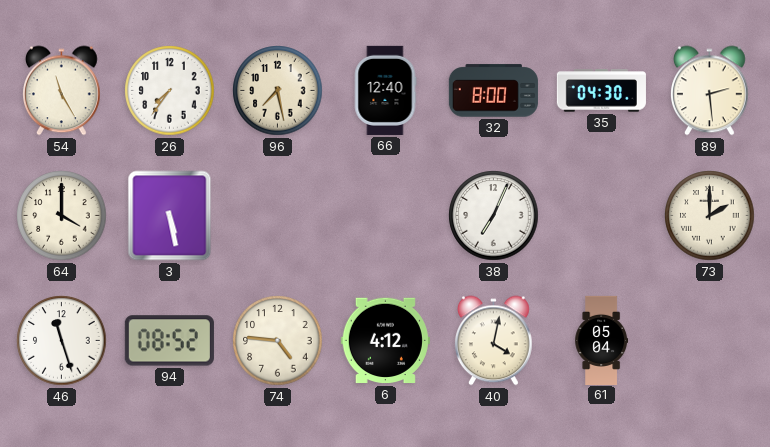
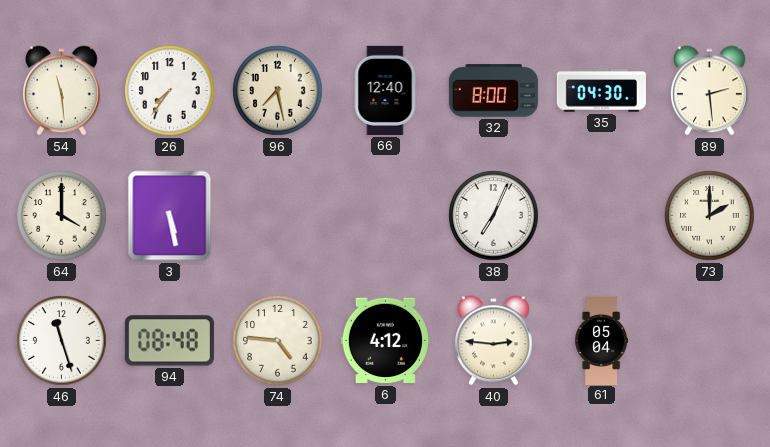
54: 11:25 -> 11:29 (62, 91)
94: 08:52 -> 08:48 (169, 341)
40: 4:02 -> 2:46 (494, 341)
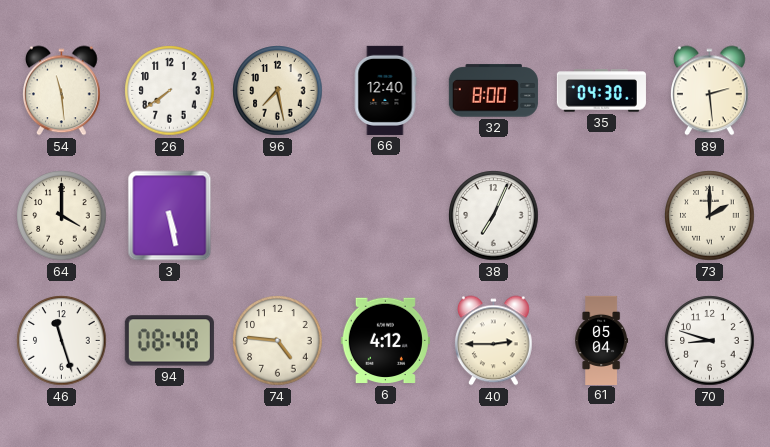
26: 7:36 -> 7:39 (170, 91)
40: 2:46 -> 2:45 (494, 341)
70: none -> 8:48 (710, 341)
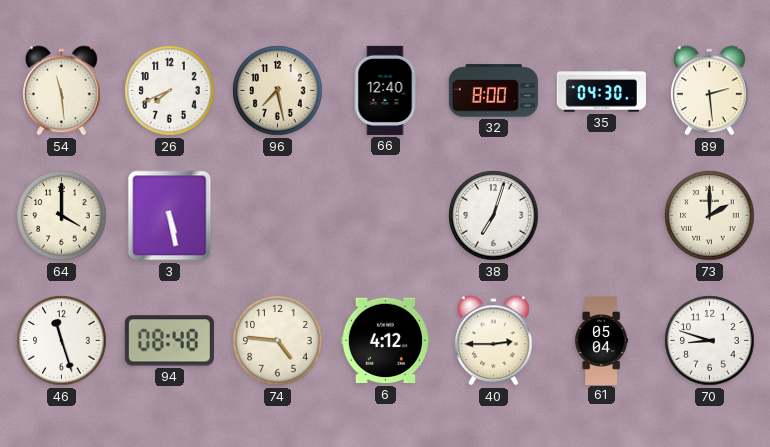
26: 7:39 -> 7:41 (170, 91)
38: 7:04 -> 7:03 (494, 216)
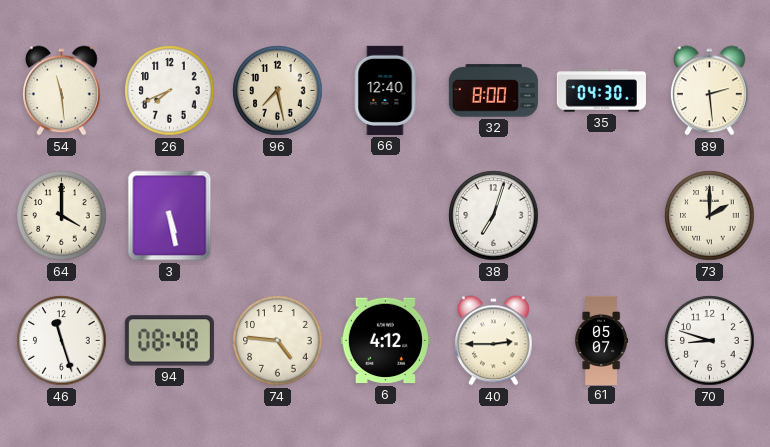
61: 05:04 -> 05:07 (602, 340)
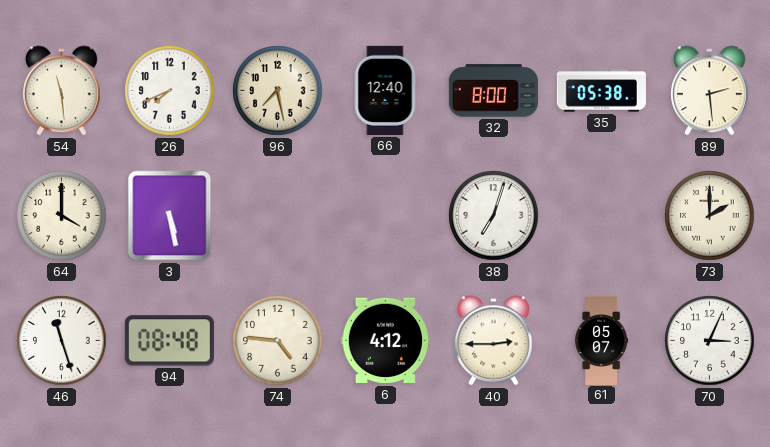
35: 04:30 -> 05:38 (601, 91)
70: 8:48 -> 3:04 (710, 341)
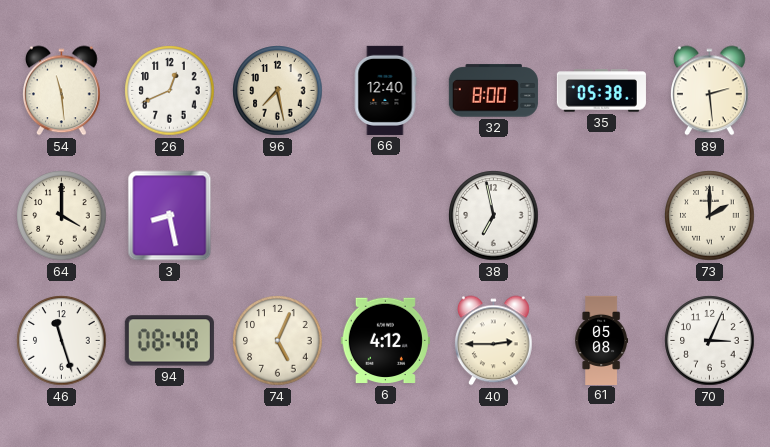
26: 7:41 -> 12:41 (170, 91)
3: 5:28 -> 8:28 (170, 216)
38: 7:03 -> 6:58 (494, 216)
74: 4:46 -> 5:04 (278, 341)
61: 05:07 -> 05:08 (602, 340)
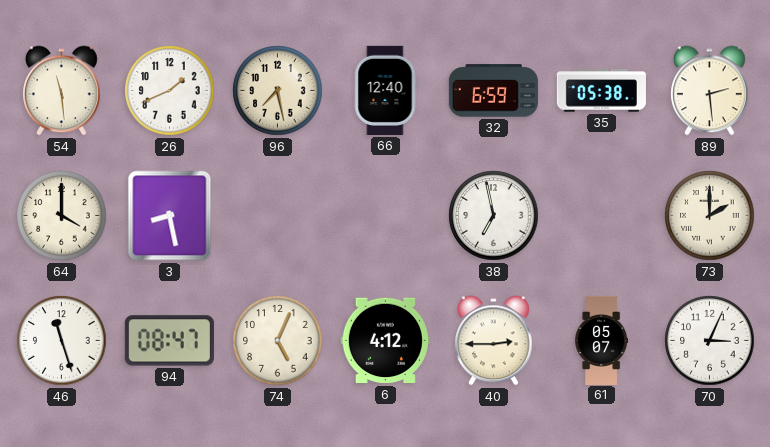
26: 12:41 -> 1:41 (170, 91)
32: 8:00 -> 6:59 (493, 91)
94: 08:48 -> 08:47 (169, 341)
61: 05:08 -> 05:07 (602, 340)
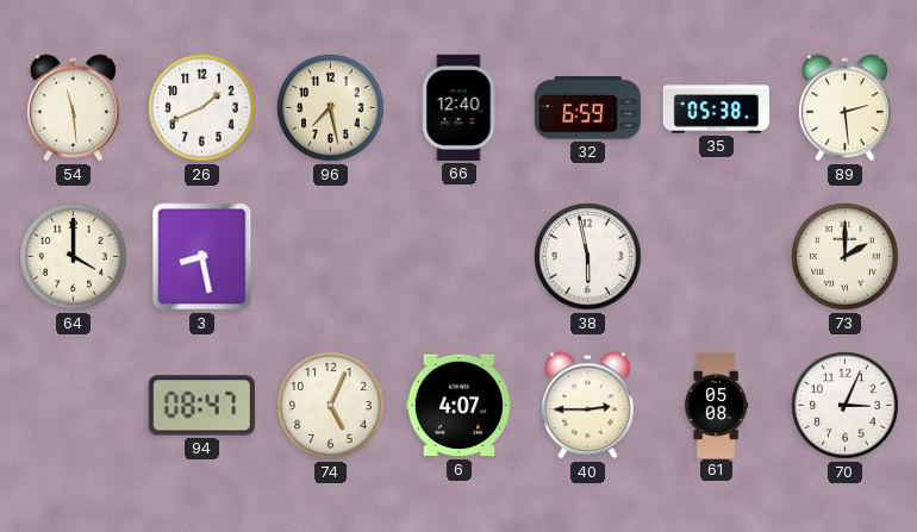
38: 6:58 -> 5:58 (588, 257)
46: 11:27 -> none (62, 341)
6: 4:12 -> 4:07 (458, 406)
61: 05:07 -> 05:08 (717, 405)
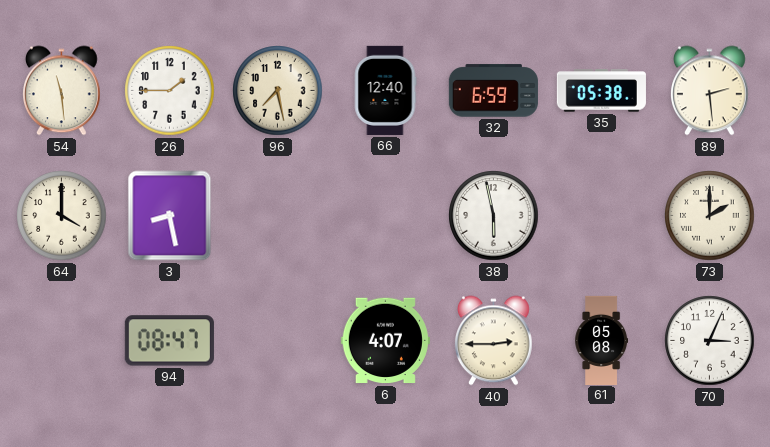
26: 1:41 -> 1:45 (170, 91)
74: 5:04 -> none (331, 406)
